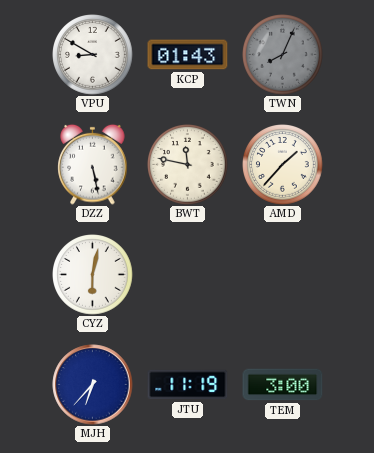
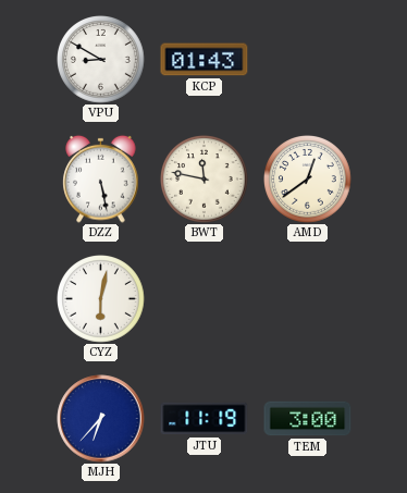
TWN: 8:04 -> none (283, 55)
AMD: 1:37 -> 12:39 (308, 180)
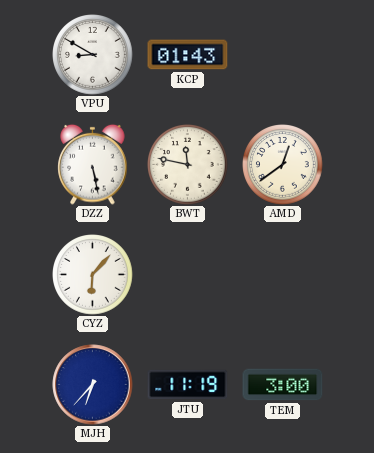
CYZ: 6:02 -> 6:07 (93, 275)
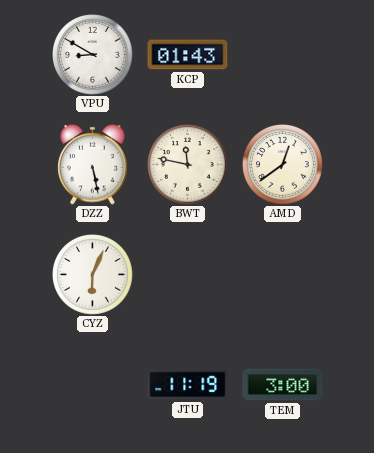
CYZ: 6:07 -> 6:04 (93, 275)
MJH: 6:37 -> none (93, 385)
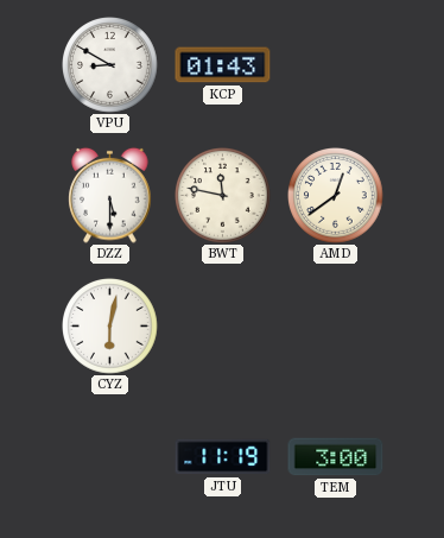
DZZ: 5:28 -> 5:30 (110, 195)
CYZ: 6:04 -> 6:02 (110, 327)
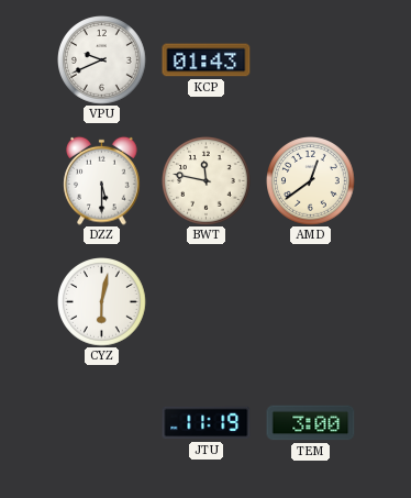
VPU: 8:50 -> 9:41 (102, 60)
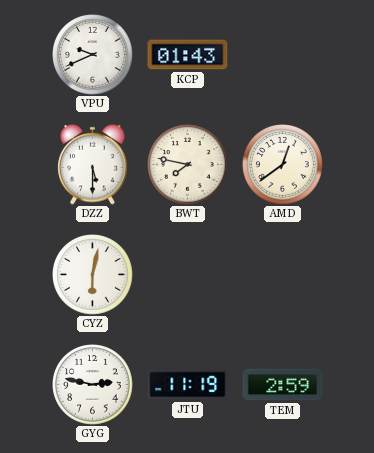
BWT: 11:47 -> 7:47 (188, 165)
GYG: none -> 2:47 (93, 385)
TEM: 3:00 -> 2:59 (283, 385)
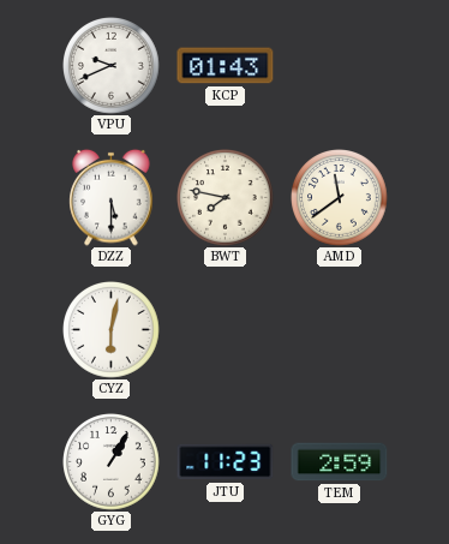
AMD: 12:39 -> 11:39 (340, 198)
GYG: 2:47 -> 1:05 (112, 462)
JTU: 11:19 -> 11:23 (226, 462)
